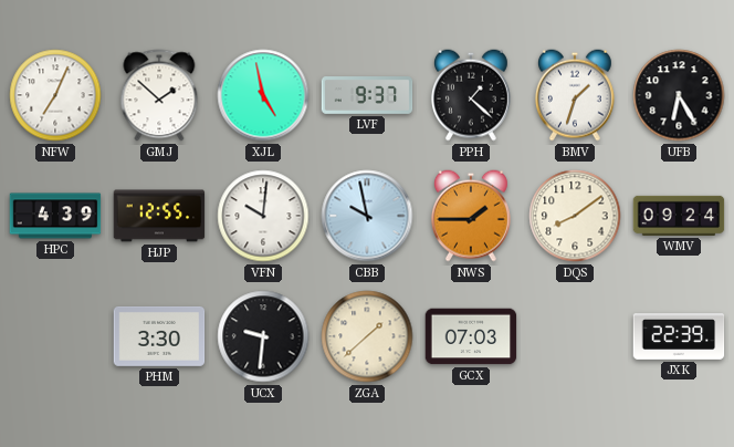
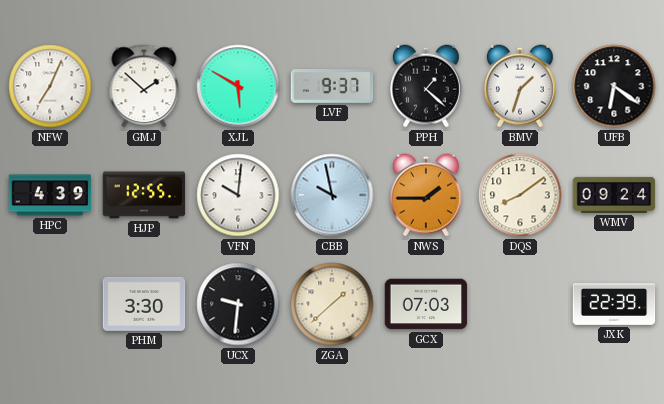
XJL: 4:58 -> 5:50 (238, 86)
UFB: 6:25 -> 6:21 (614, 86)
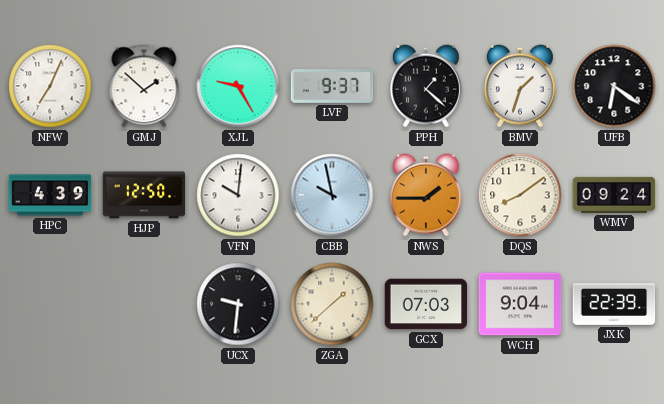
XJL: 5:50 -> 9:25 (238, 86)
HJP: 12:55 -> 12:50 (144, 195)
PHM: 3:30 -> none (144, 304)
WCH: none -> 9:04 (520, 304)
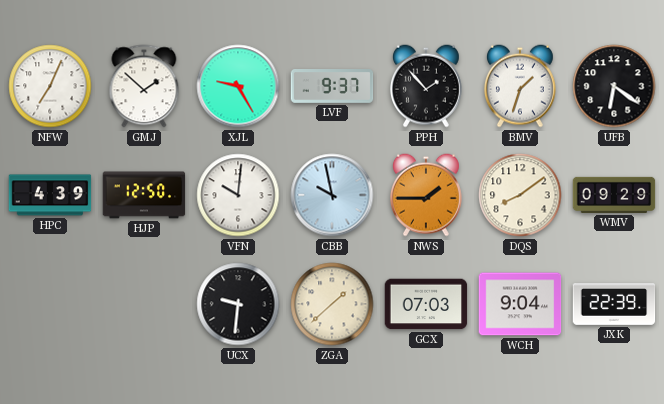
PPH: 1:22 -> 1:53 (426, 86)
WMV: 09:24 -> 09:29 (614, 195)
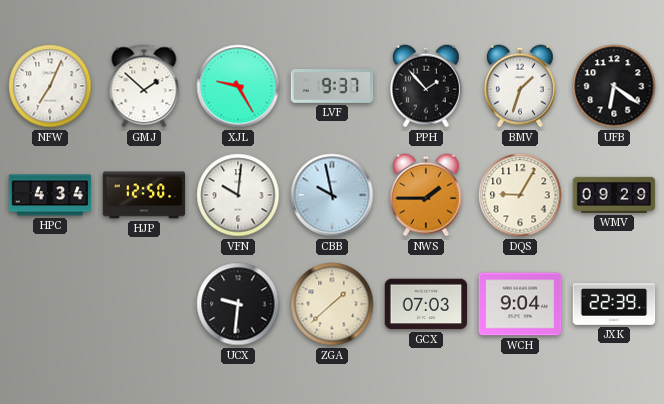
HPC: 4:39 -> 4:34 (50, 195)
DQS: 8:09 -> 9:05 (520, 195)
